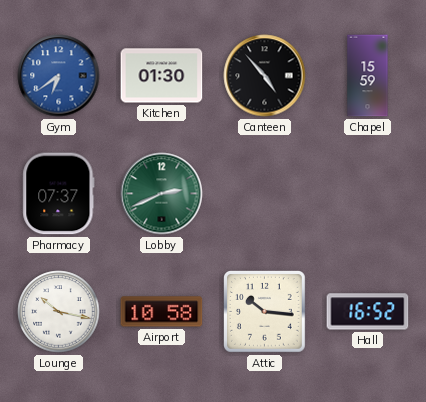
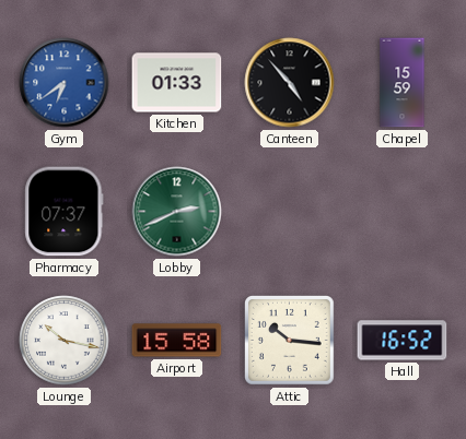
Kitchen: 01:30 -> 01:33 (177, 83)
Airport: 10:58 -> 15:58 (177, 341)
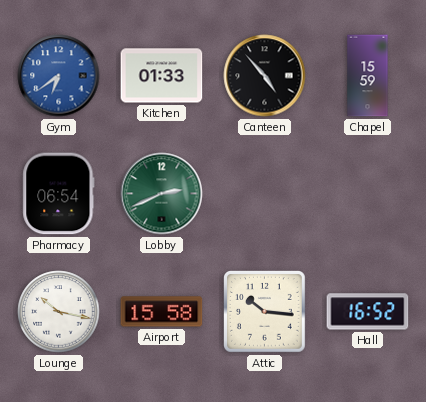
Pharmacy: 07:37 -> 06:54 (59, 194)
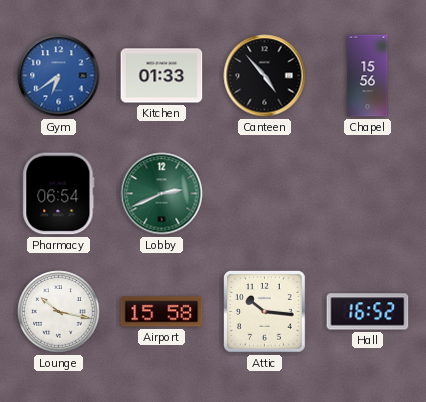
Chapel: 15:59 -> 15:56 (368, 76)
